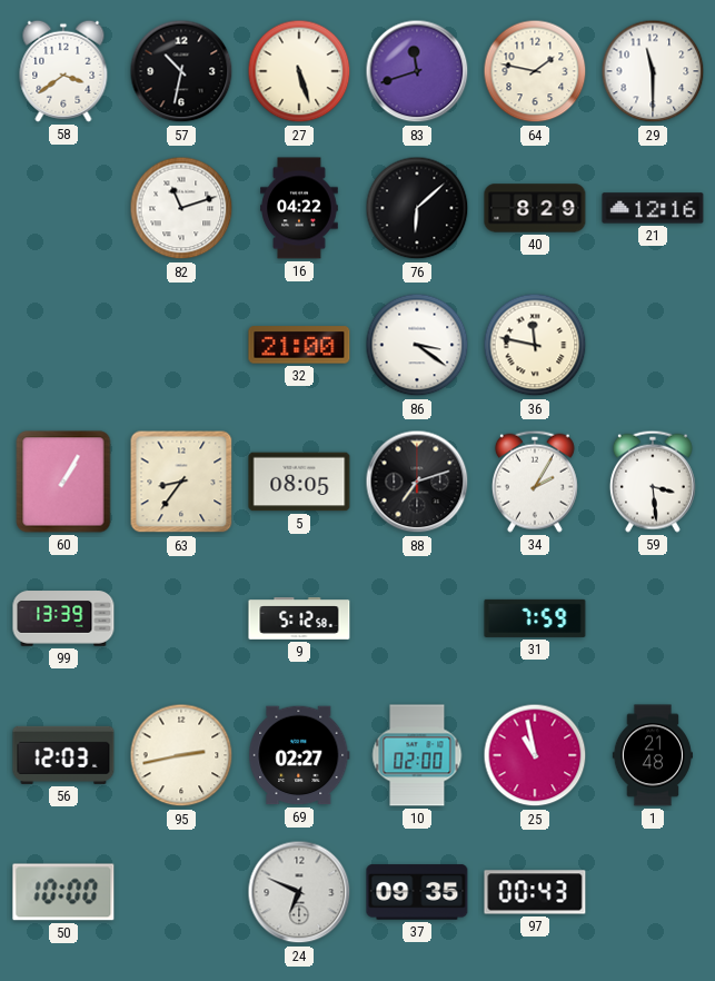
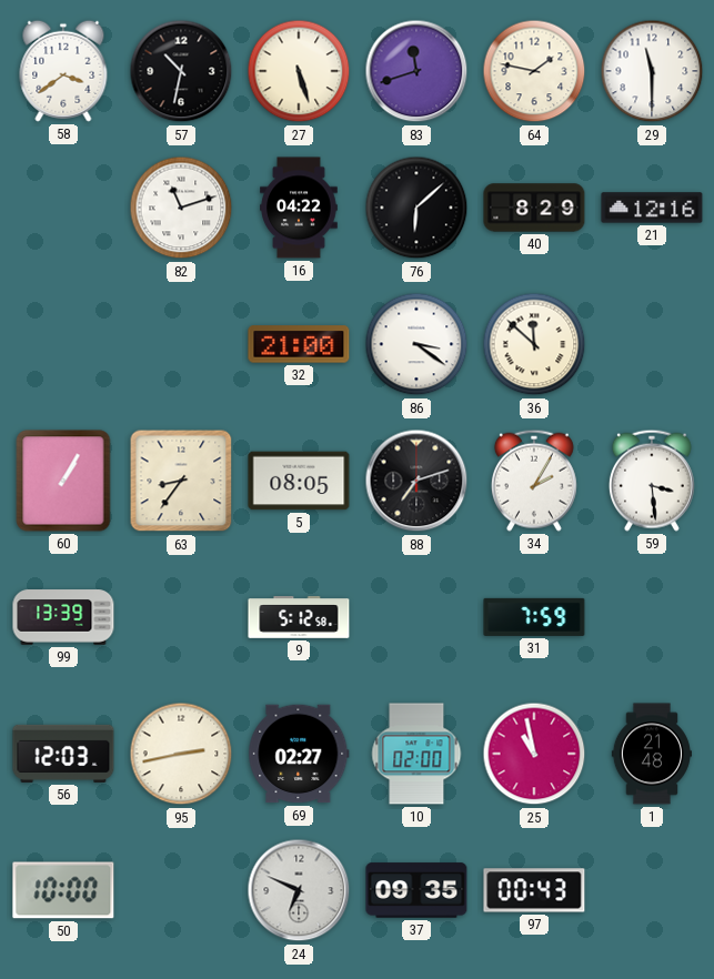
36: 11:47 -> 11:52 (534, 344)
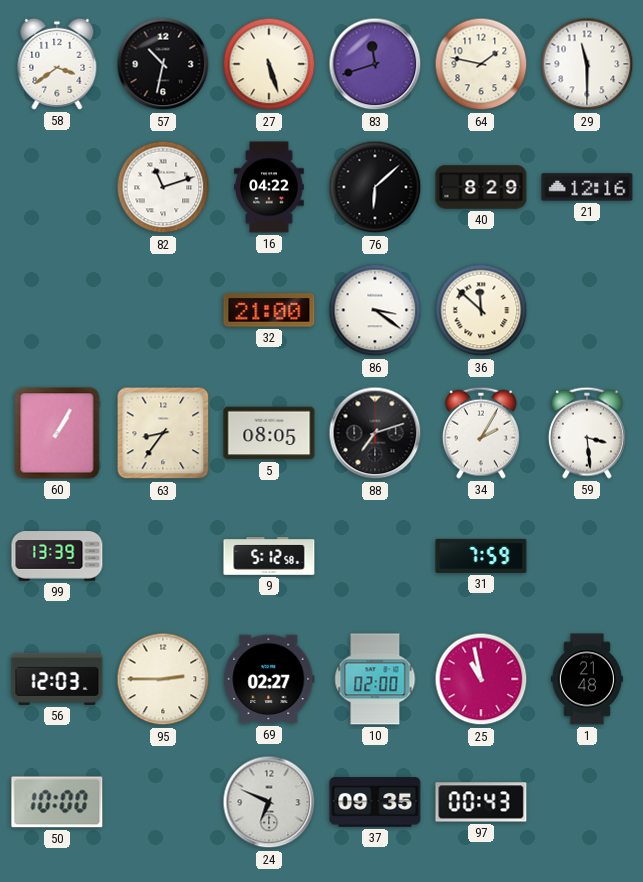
95: 2:43 -> 2:45 (163, 679)
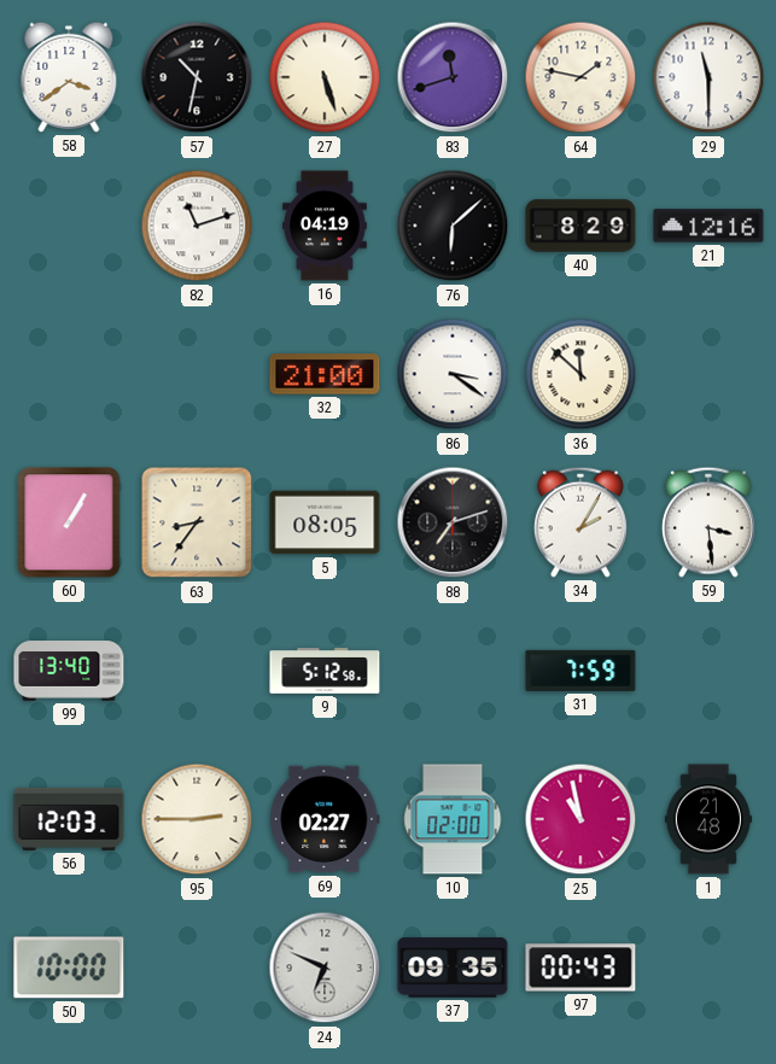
16: 04:22 -> 04:19 (325, 226)
99: 13:39 -> 13:40 (69, 671)
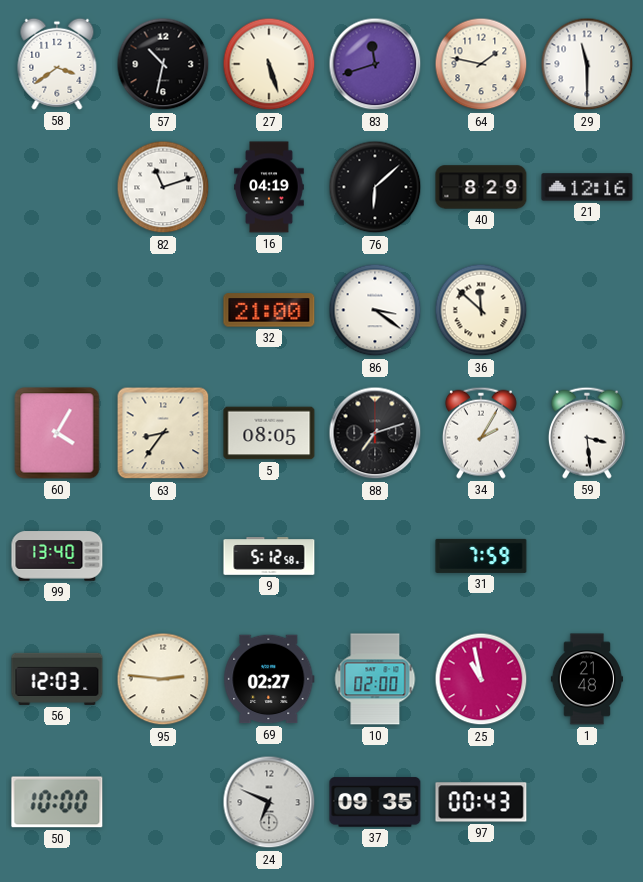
60: 1:05 -> 4:05 (57, 433)
95: 2:45 -> 2:46 (163, 679)
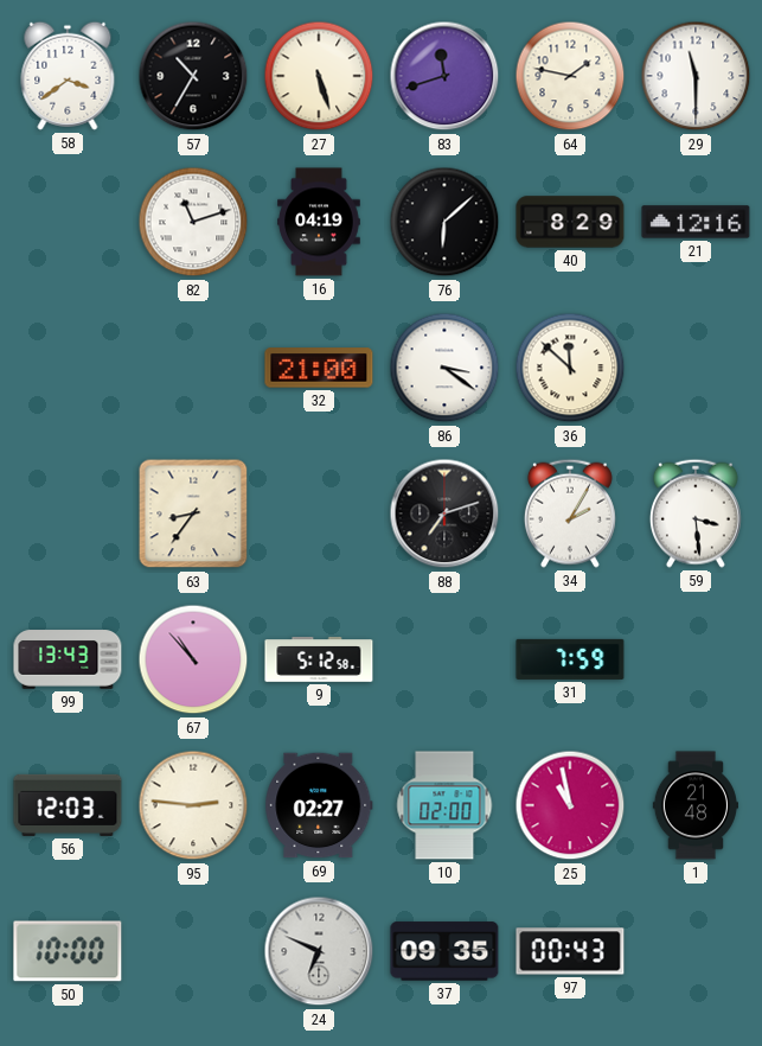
57: 10:32 -> 10:35 (193, 76)
60: 4:05 -> none (57, 433)
5: 08:05 -> none (269, 433)
99: 13:40 -> 13:43 (68, 659)
67: none -> 10:53 (193, 659)
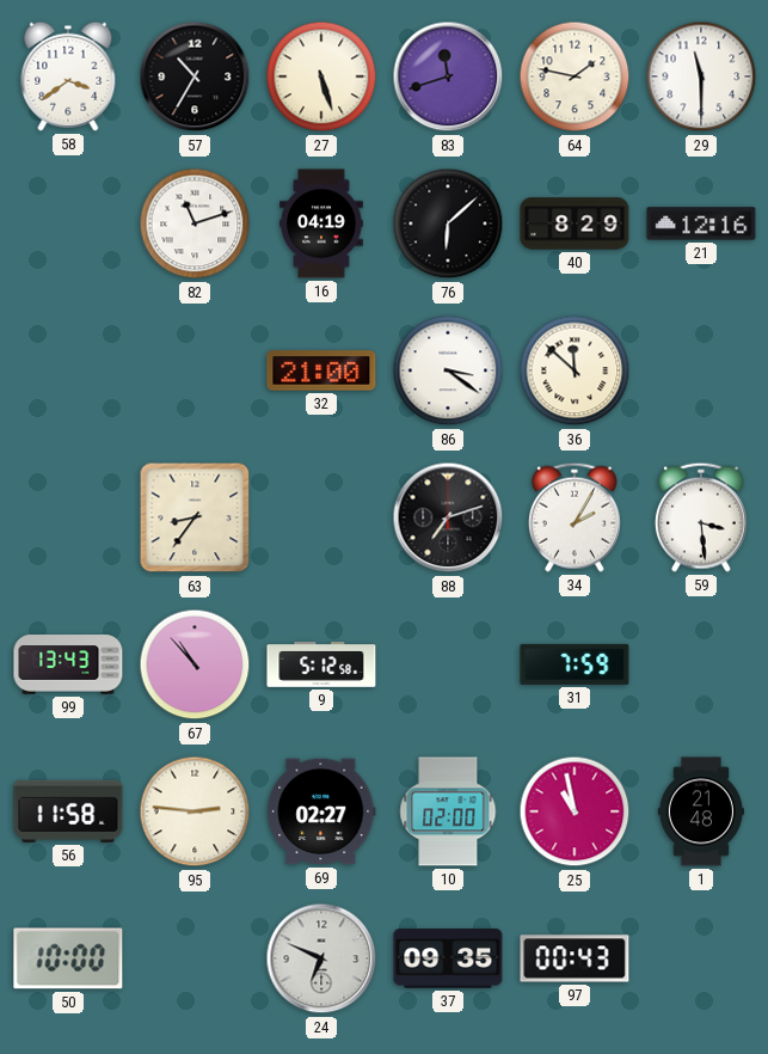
56: 12:03 -> 11:58 (68, 811)
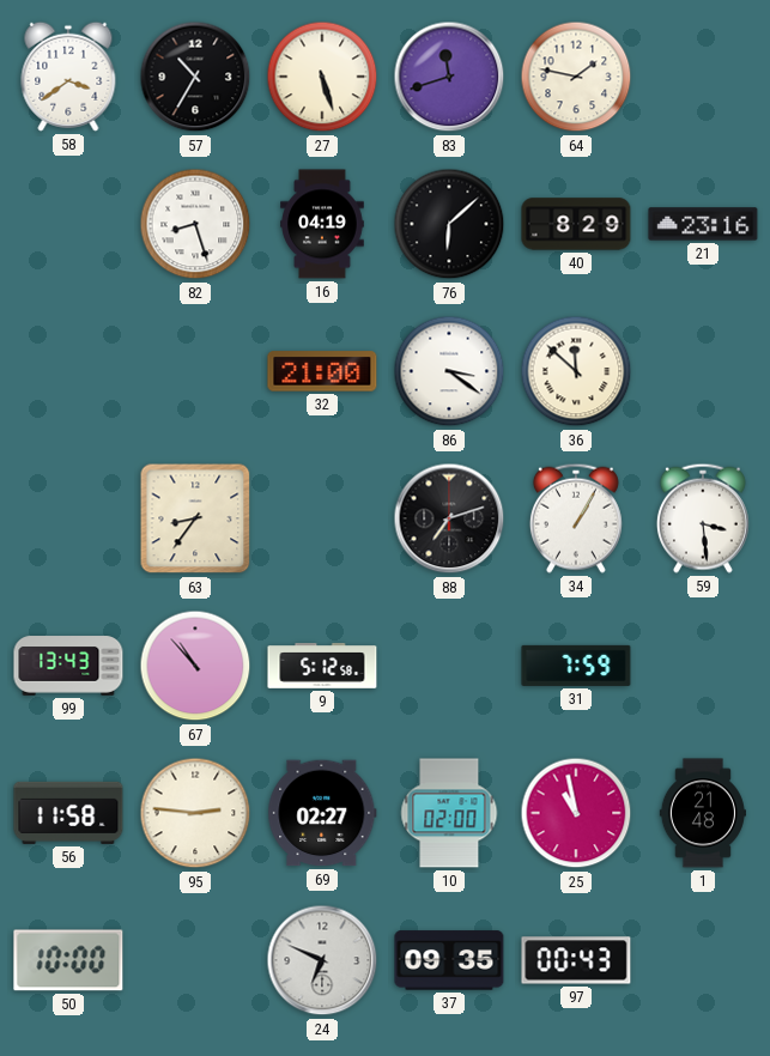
29: 11:30 -> none (701, 76)
82: 11:12 -> 8:27 (195, 224)
21: 12:16 -> 23:16 (703, 224)
34: 2:05 -> 1:05 (576, 518)
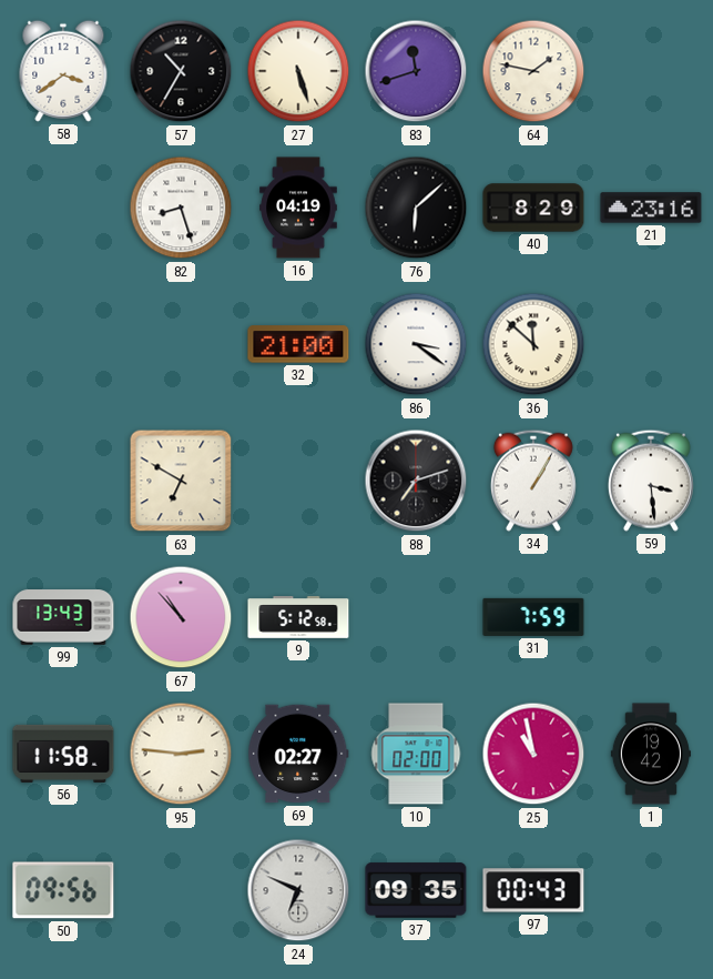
63: 8:36 -> 6:50 (181, 481)
1: 21:48 -> 19:42 (651, 754)
50: 10:00 -> 09:56 (63, 890)
